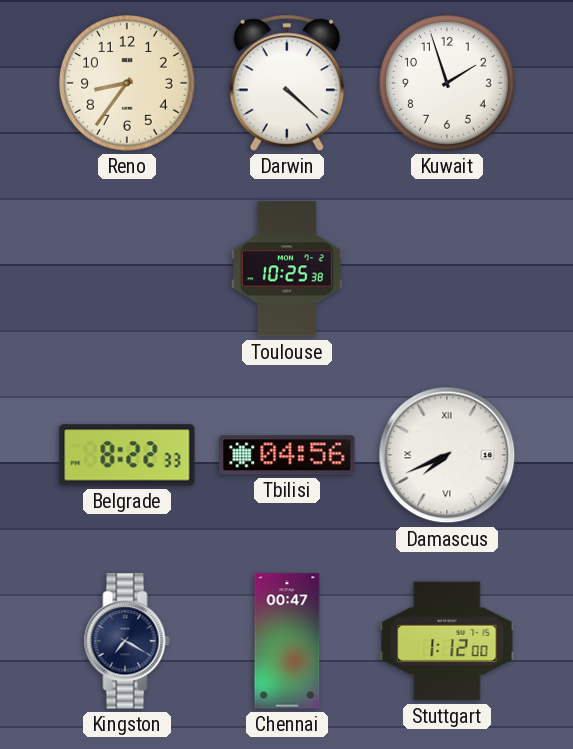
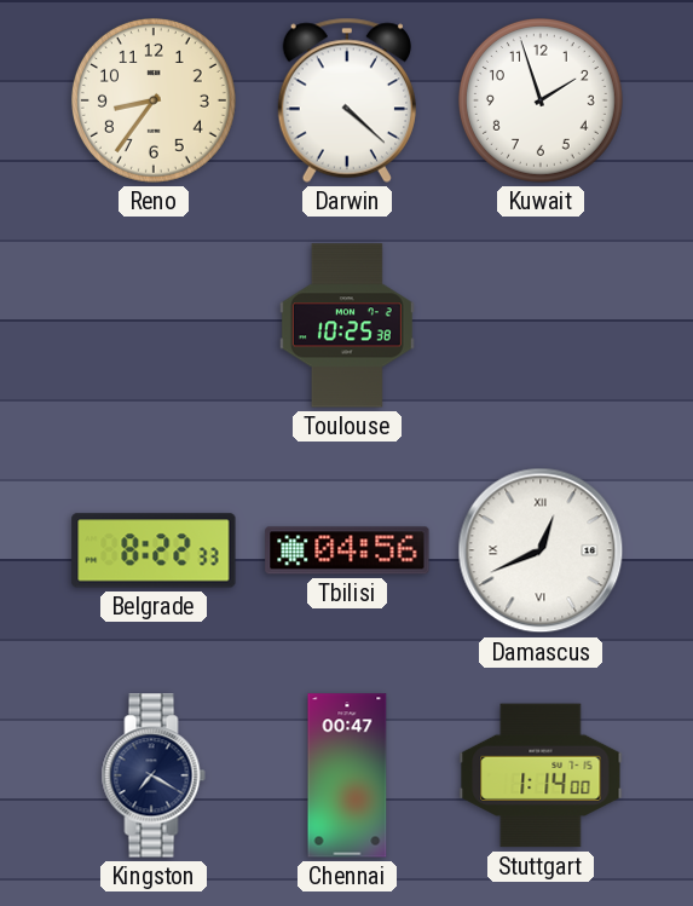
Damascus: 7:41 -> 12:41 (541, 550)
Stuttgart: 1:12 -> 1:14 (541, 775)
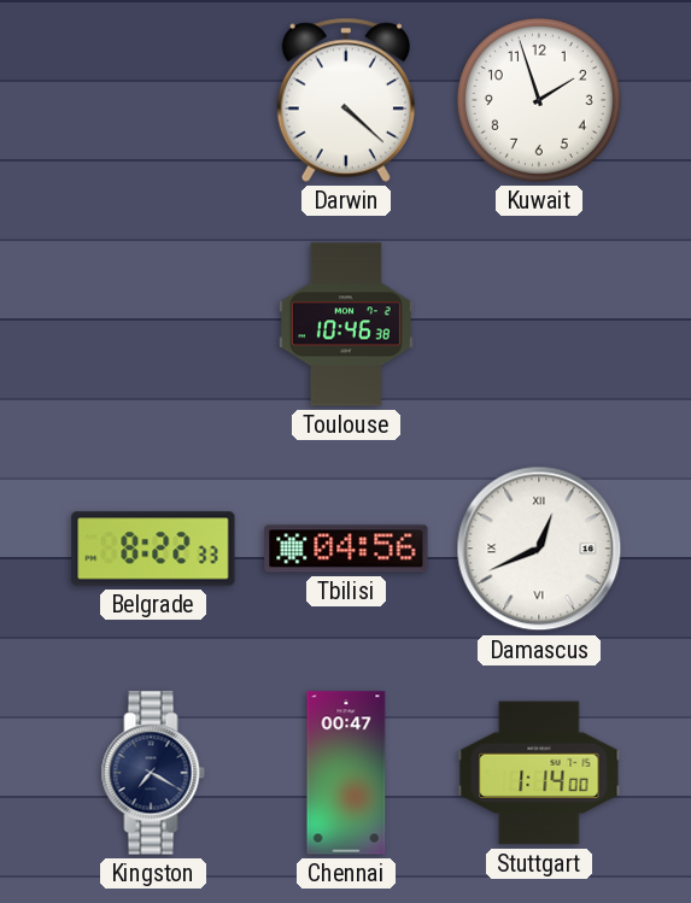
Reno: 8:36 -> none (154, 100)
Toulouse: 10:25 -> 10:46 (346, 324)
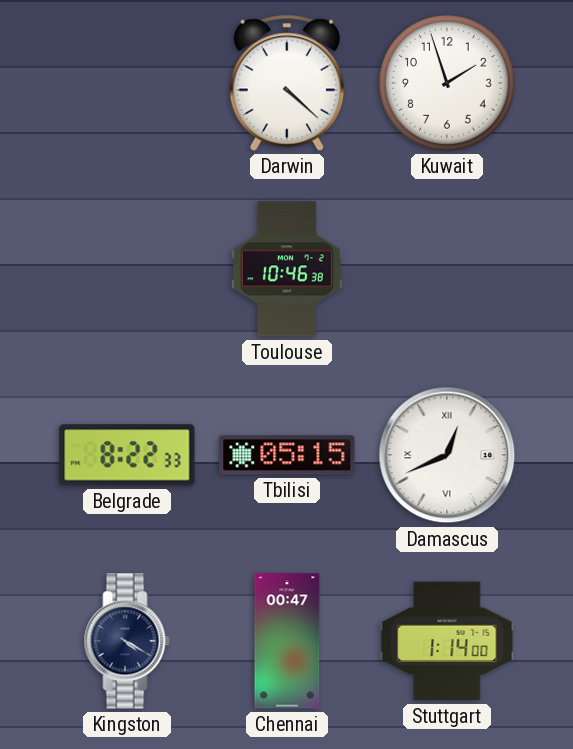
Tbilisi: 04:56 -> 05:15 (287, 455)
Kingston: 7:20 -> 4:20 (127, 641)
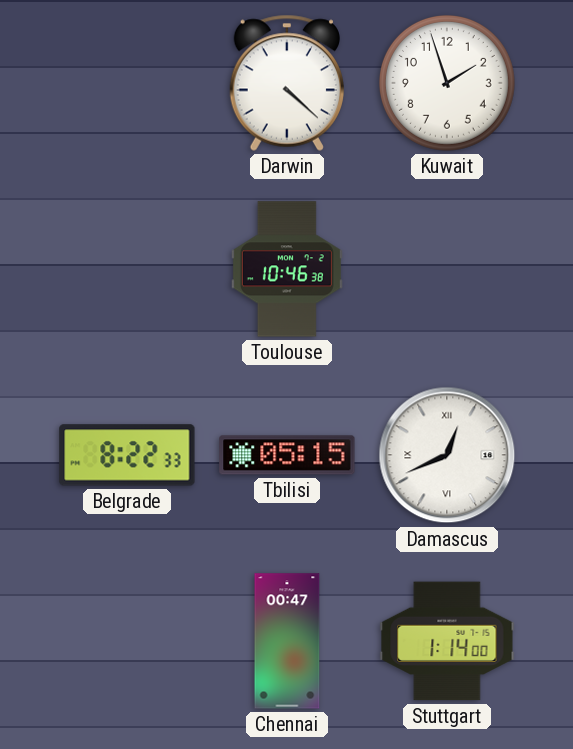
Kingston: 4:20 -> none (127, 641)
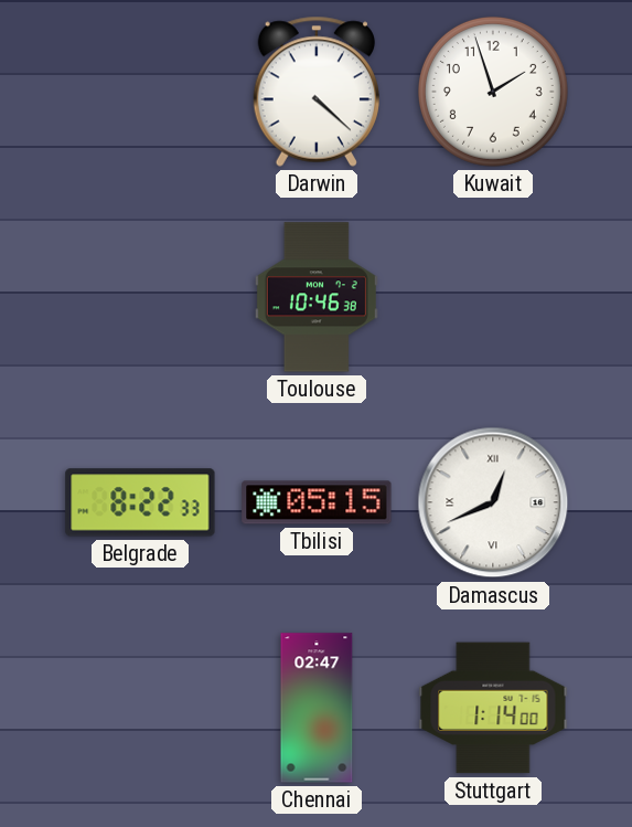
Chennai: 00:47 -> 02:47 (317, 708)
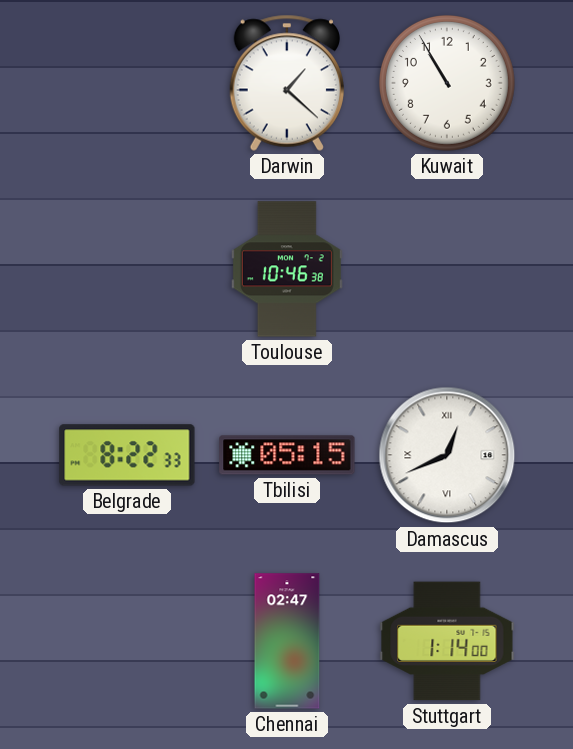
Darwin: 4:22 -> 1:22 (287, 83)
Kuwait: 1:57 -> 10:55 (447, 83)
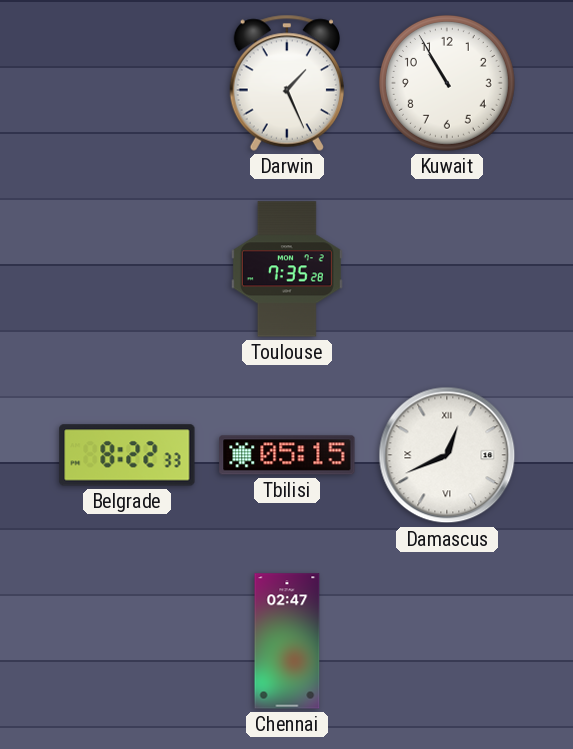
Darwin: 1:22 -> 1:26 (287, 83)
Toulouse: 10:46 -> 7:35 (287, 269)
Stuttgart: 1:14 -> none (447, 641)
